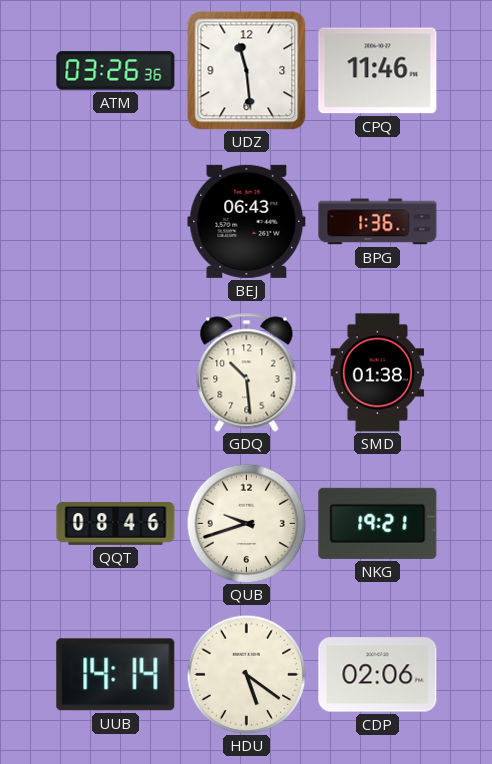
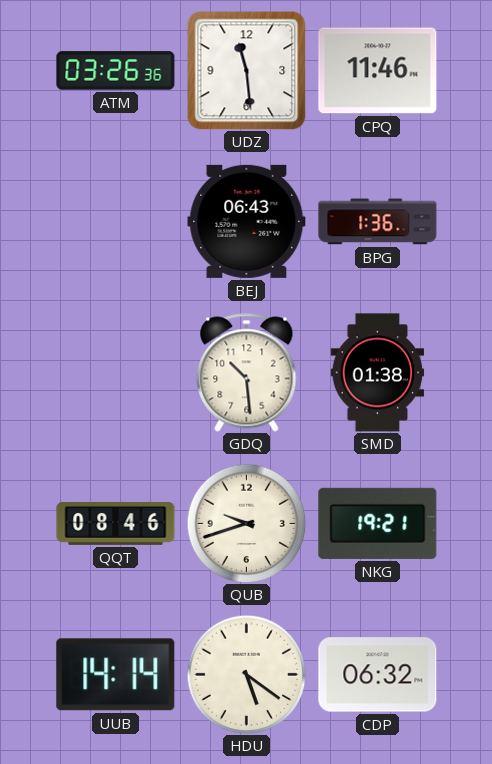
CDP: 02:06 -> 06:32 (378, 675)
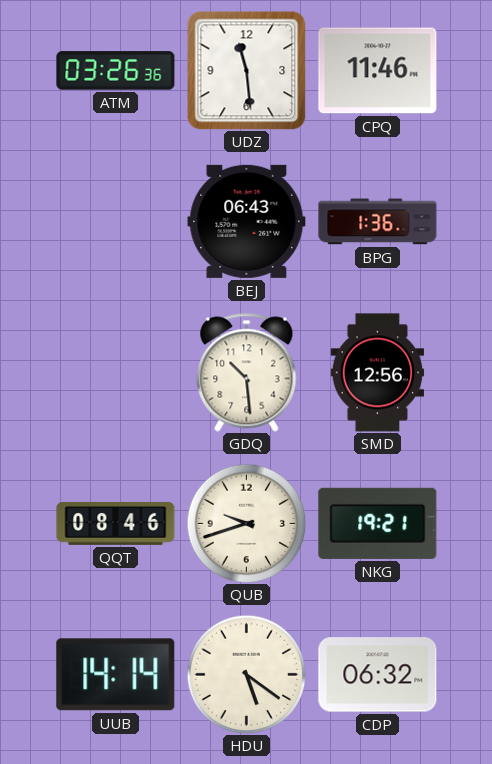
SMD: 01:38 -> 12:56 (378, 373)
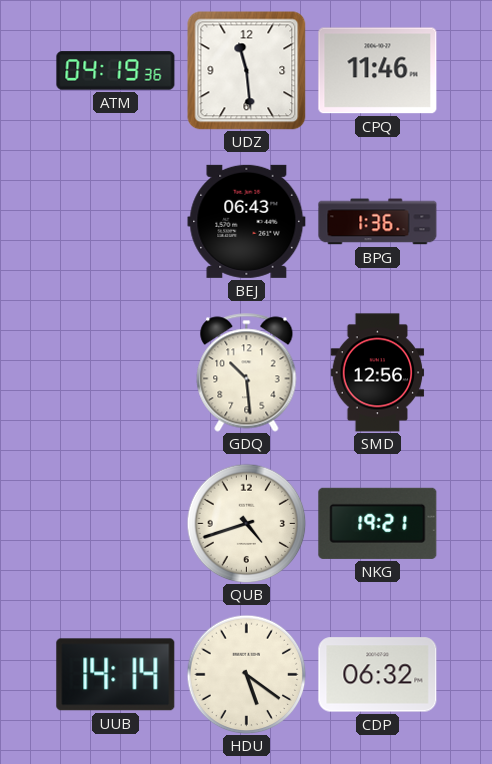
ATM: 03:26 -> 04:19 (116, 71)
QQT: 08:46 -> none (116, 524)
QUB: 9:42 -> 4:42 (246, 523)
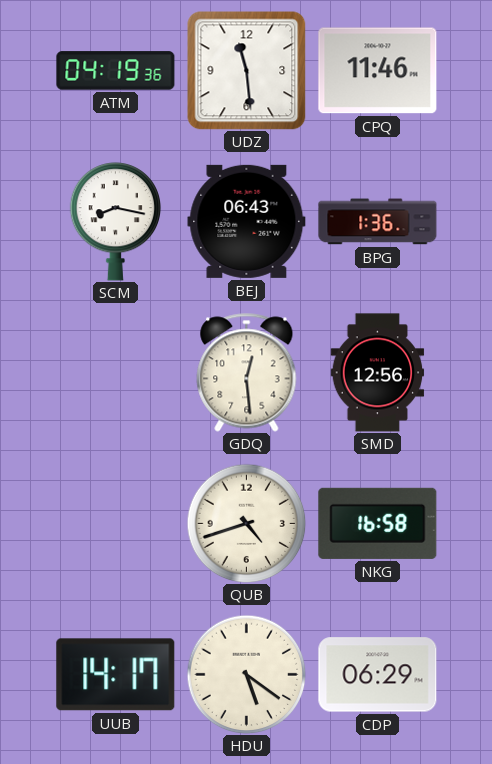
SCM: none -> 8:17 (116, 222)
GDQ: 10:29 -> 12:29 (247, 373)
NKG: 19:21 -> 16:58 (378, 523)
UUB: 14:14 -> 14:17 (116, 675)
CDP: 06:32 -> 06:29 (378, 675)
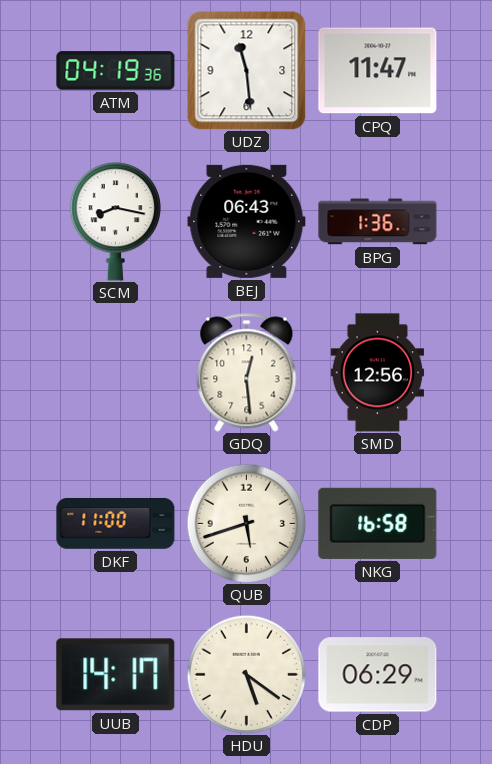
CPQ: 11:46 -> 11:47 (378, 71)
DKF: none -> 11:00 (116, 524)
QUB: 4:42 -> 5:42 (246, 523)
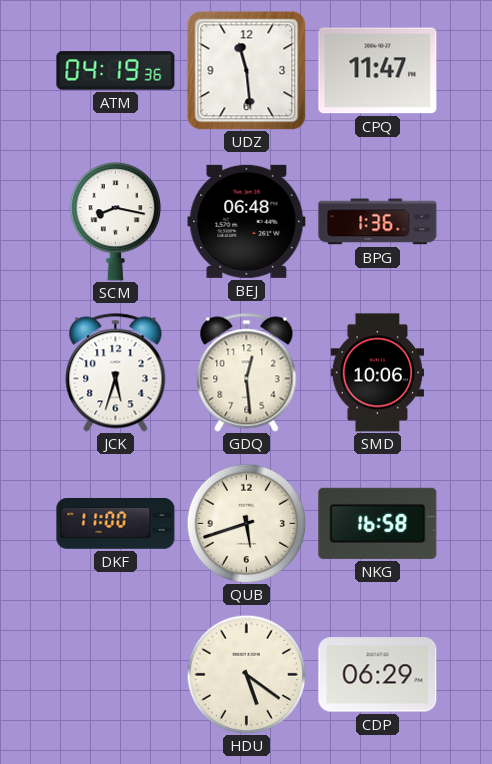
BEJ: 06:43 -> 06:48 (247, 221)
JCK: none -> 5:33 (116, 373)
SMD: 12:56 -> 10:06 (378, 373)
UUB: 14:17 -> none (116, 675)
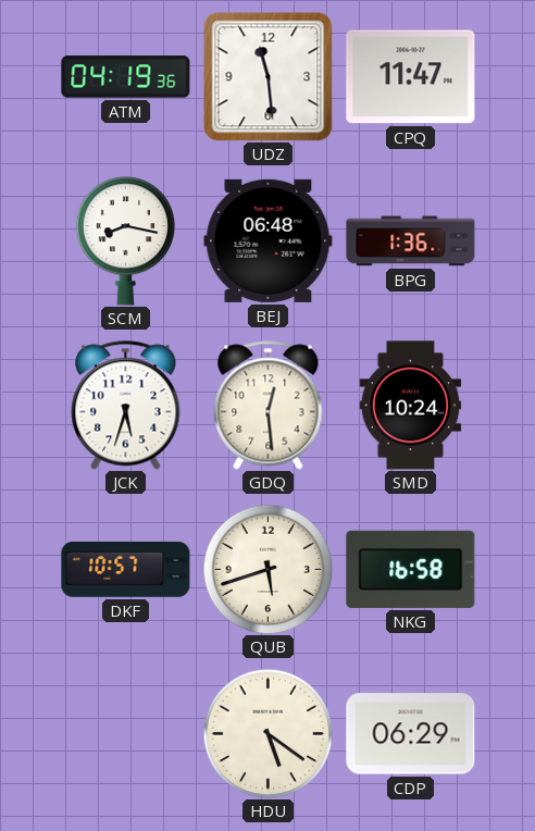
SMD: 10:06 -> 10:24 (411, 406)
DKF: 11:00 -> 10:57 (126, 570)
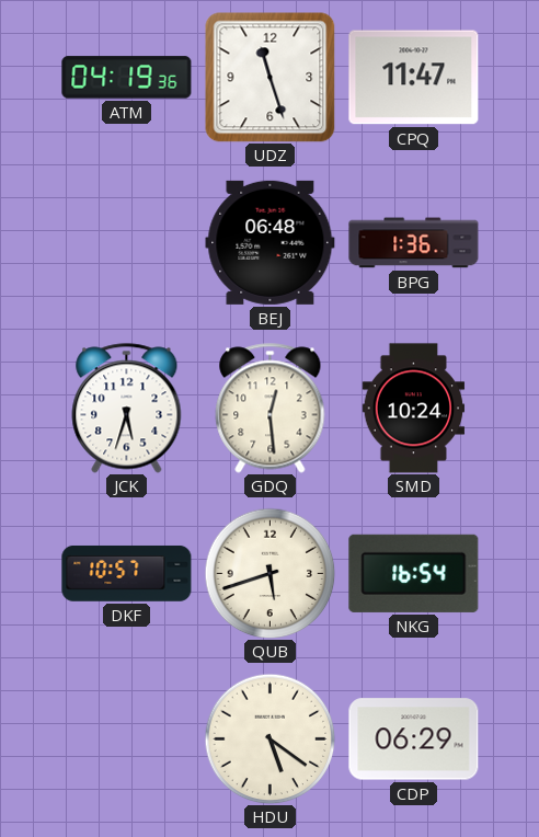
UDZ: 11:29 -> 11:27 (269, 77)
SCM: 8:17 -> none (126, 241)
NKG: 16:58 -> 16:54 (414, 573)
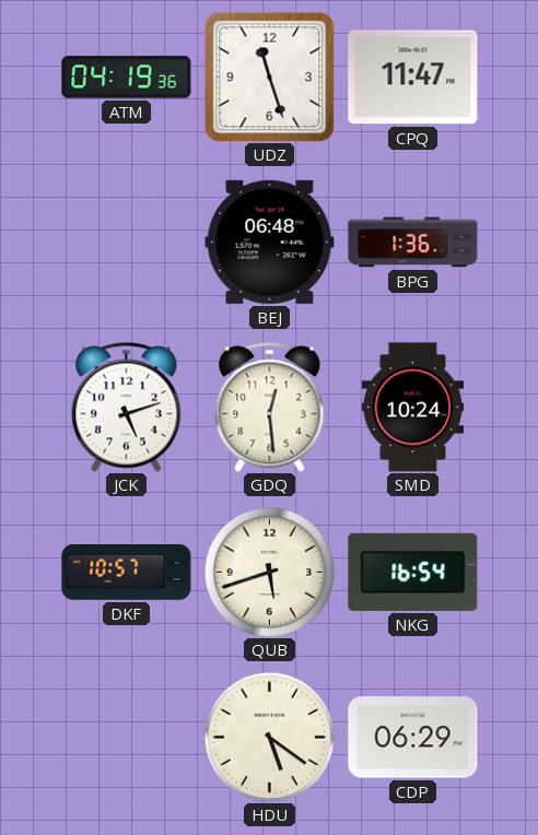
JCK: 5:33 -> 5:12 (127, 408)
